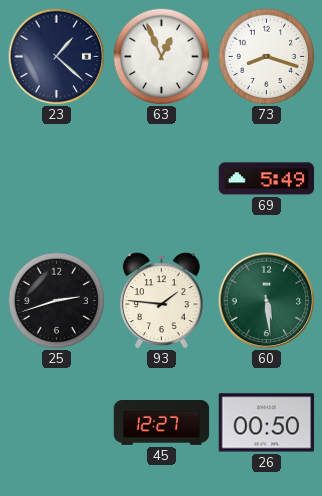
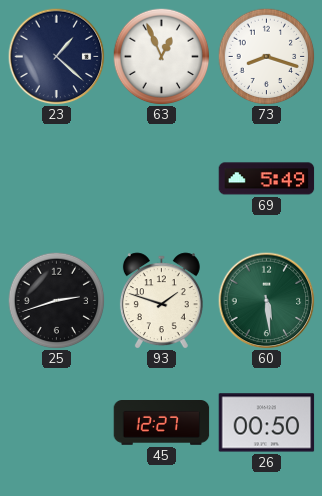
93: 1:46 -> 1:48 (161, 301)
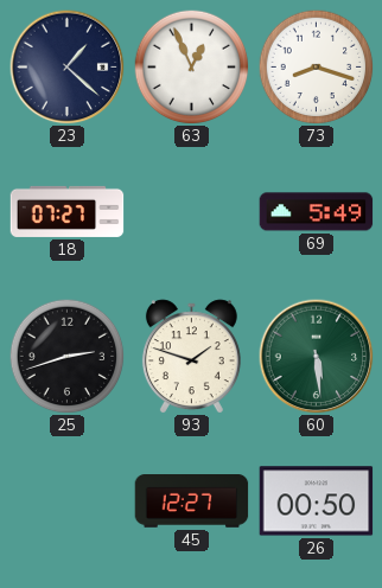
18: none -> 07:27 (68, 211)
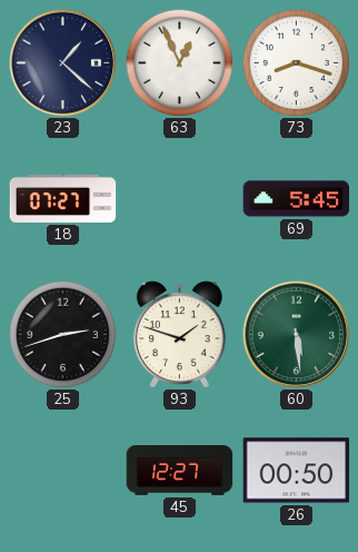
69: 5:49 -> 5:45 (297, 199)
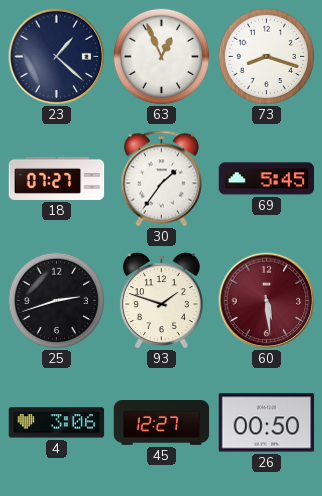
30: none -> 1:36 (162, 179)
60 dial: green -> burgundy (267, 301)
4: none -> 3:06 (57, 423)
